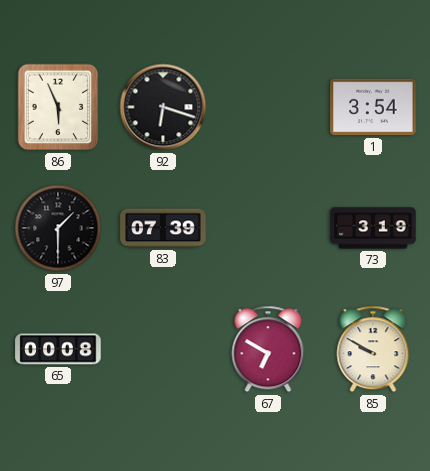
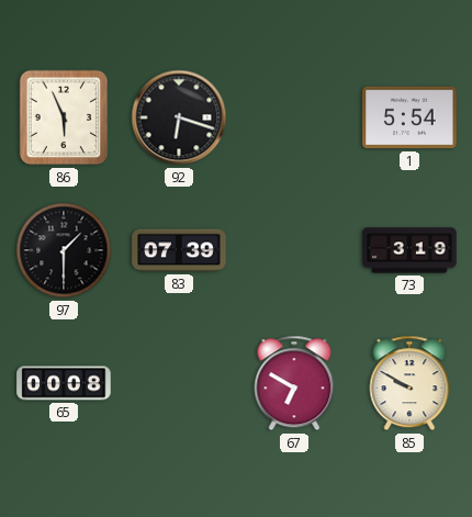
1: 3:54 -> 5:54 (409, 117)
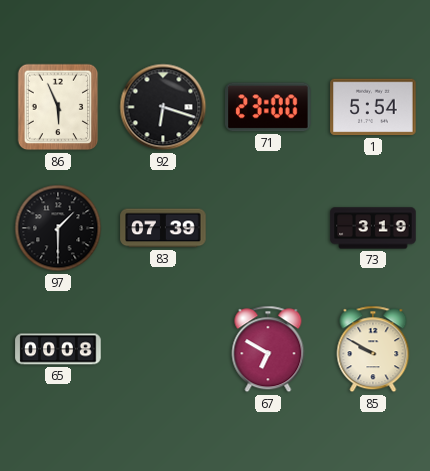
71: none -> 23:00 (268, 107)
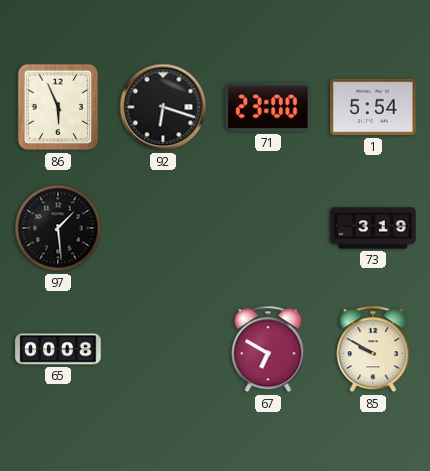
97: 1:30 -> 1:29 (58, 228)
83: 07:39 -> none (163, 228)
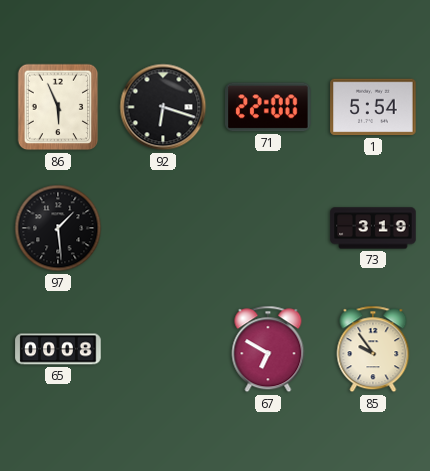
71: 23:00 -> 22:00 (268, 107)
85: 9:50 -> 9:54 (373, 349)
